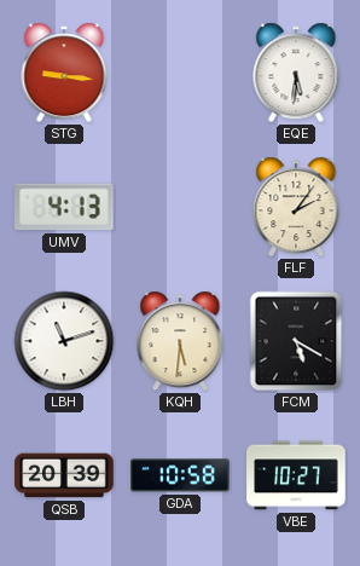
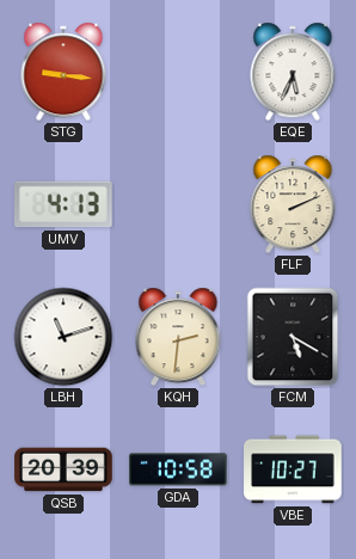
EQE: 5:31 -> 5:34 (293, 72)
FLF: 2:06 -> 2:11 (293, 204)
KQH: 5:31 -> 2:31 (178, 337)
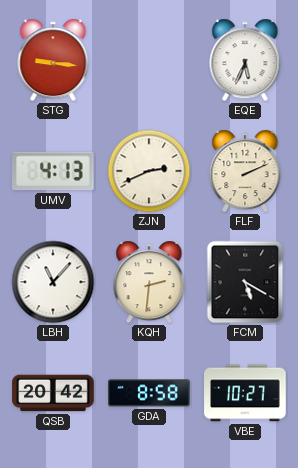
ZJN: none -> 2:41 (149, 171)
LBH: 11:12 -> 11:07 (53, 282)
QSB: 20:39 -> 20:42 (53, 393)
GDA: 10:58 -> 8:58 (149, 393)
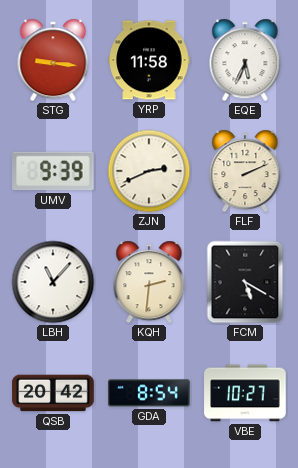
YRP: none -> 11:58 (149, 60)
UMV: 4:13 -> 9:39 (53, 171)
GDA: 8:58 -> 8:54 (149, 393)
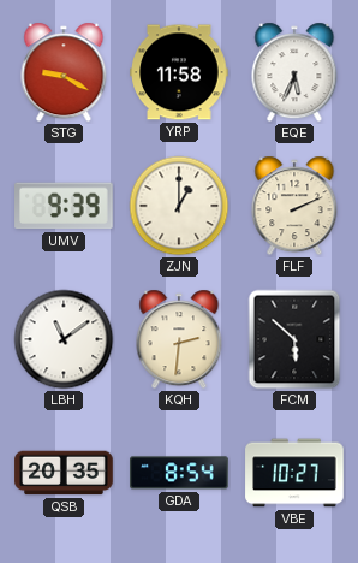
STG: 9:16 -> 9:20 (64, 72)
ZJN: 2:41 -> 1:00 (179, 206)
LBH: 11:07 -> 11:09 (64, 339)
FCM: 5:20 -> 5:52 (294, 339)
QSB: 20:42 -> 20:35 (64, 473)
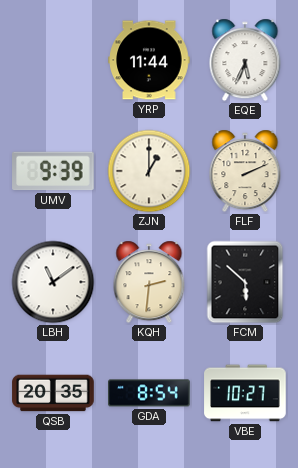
STG: 9:20 -> none (64, 72)
YRP: 11:58 -> 11:44 (149, 60)
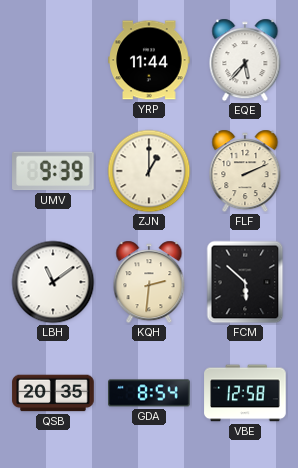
EQE: 5:34 -> 5:37 (245, 60)
VBE: 10:27 -> 12:58 (245, 393)
